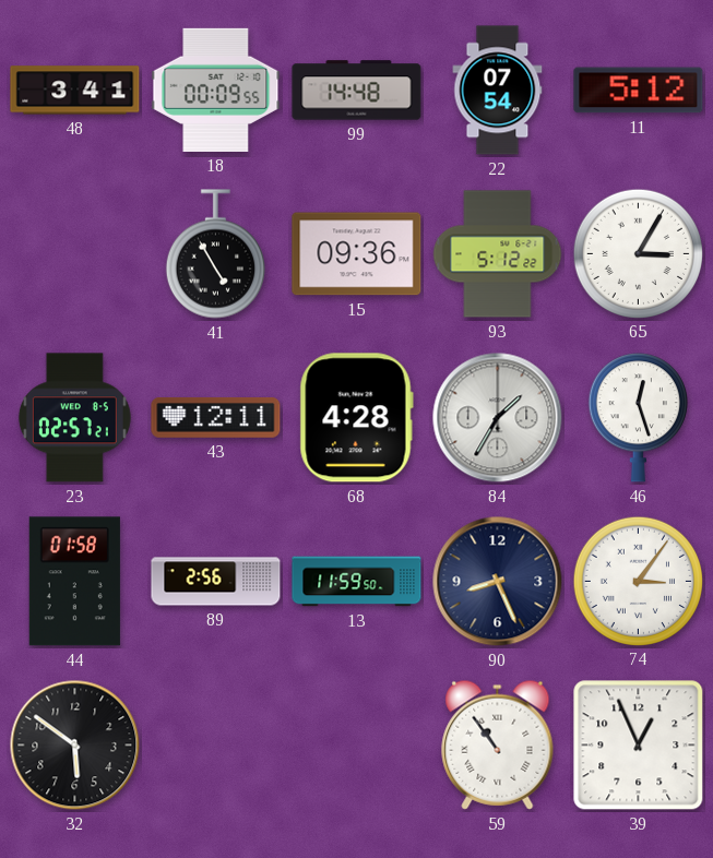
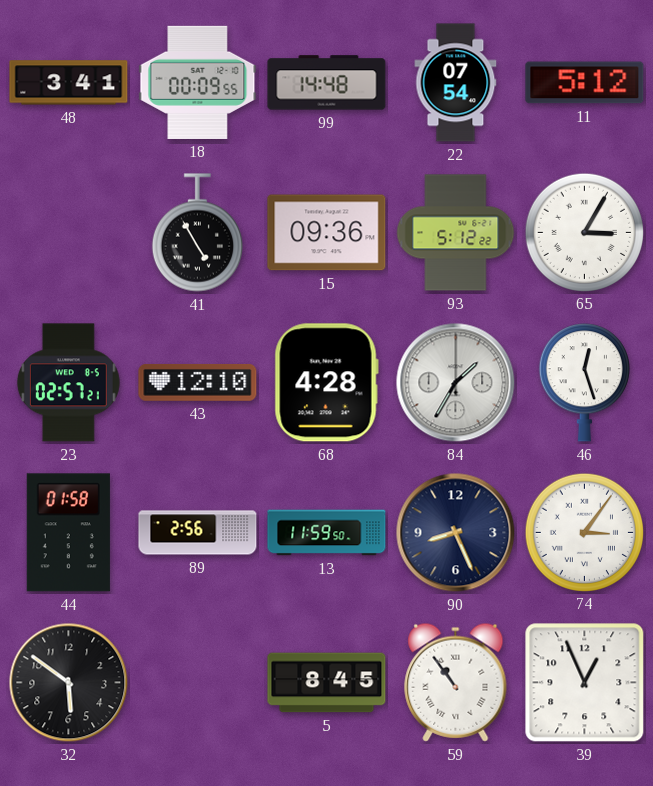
43: 12:11 -> 12:10 (198, 383)
5: none -> 8:45 (327, 683)
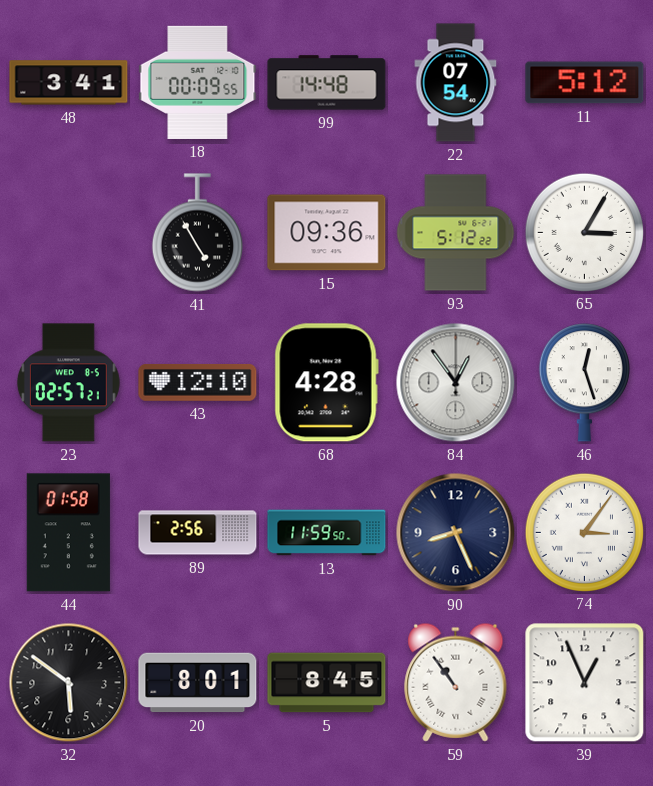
84: 1:35 -> 12:54 (456, 383)
20: none -> 8:01 (198, 683)
